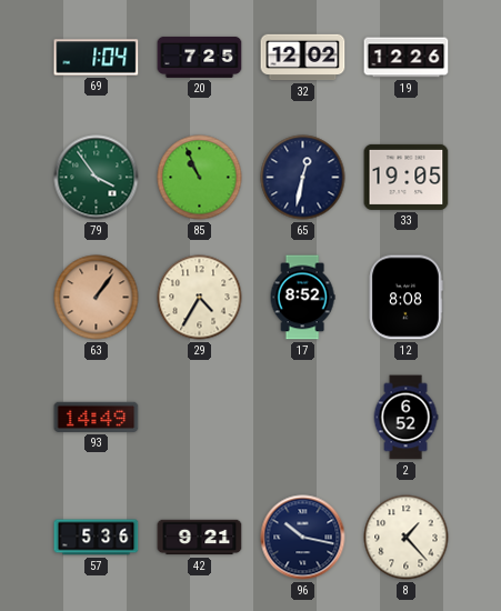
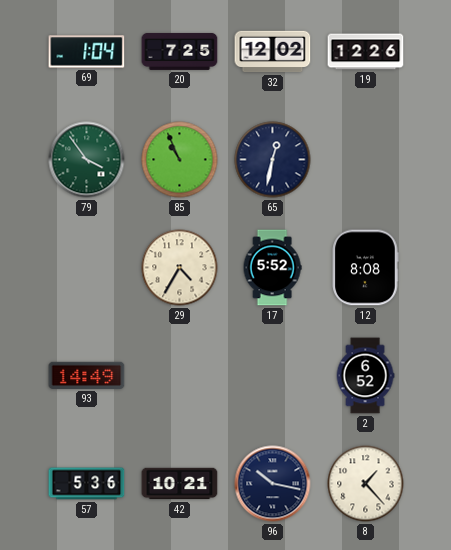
33: 19:05 -> none (407, 177)
63: 1:06 -> none (97, 298)
17: 8:52 -> 5:52 (272, 268)
42: 9:21 -> 10:21 (180, 484)
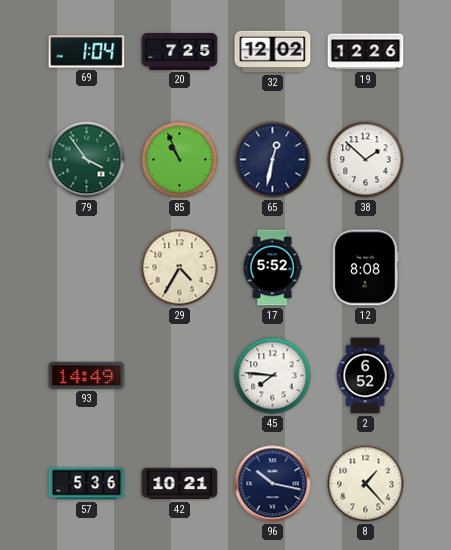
38: none -> 1:52 (366, 160)
45: none -> 7:46 (273, 376)
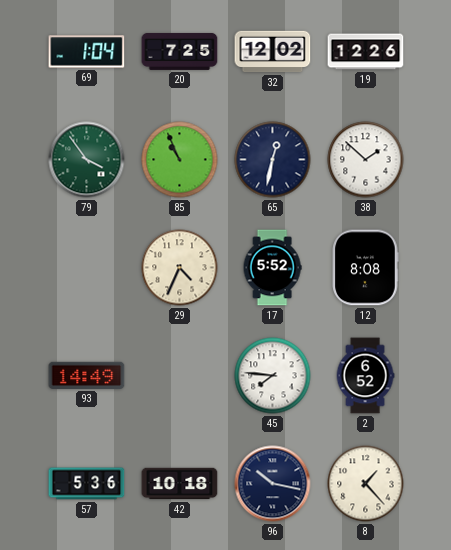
29: 4:35 -> 4:34 (180, 268)
42: 10:21 -> 10:18 (180, 484)
